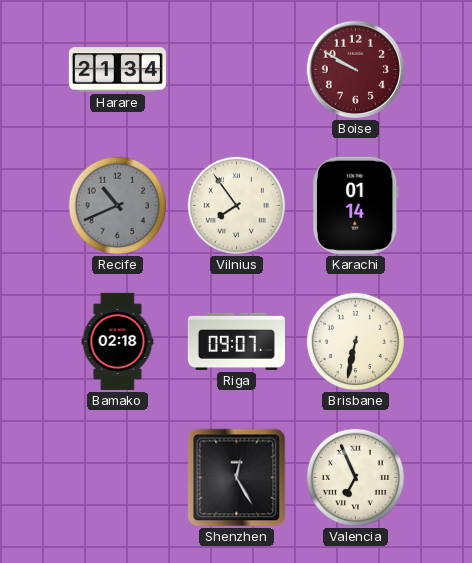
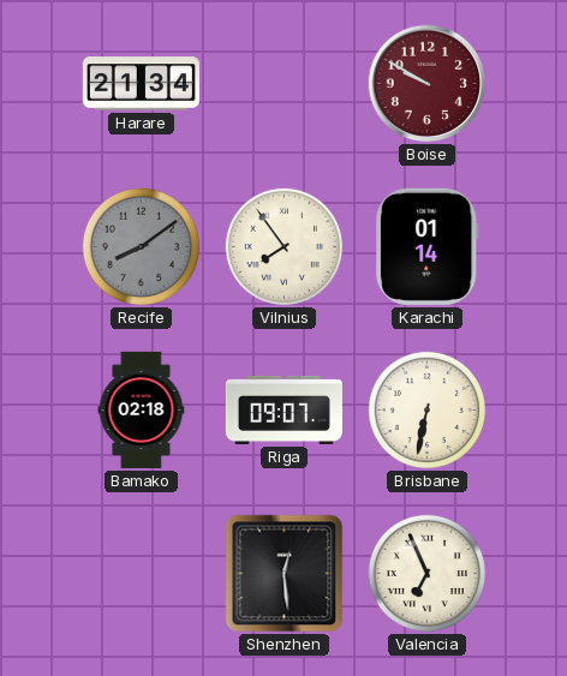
Recife: 10:41 -> 8:09 (141, 246)
Shenzhen: 12:25 -> 12:29 (285, 574)
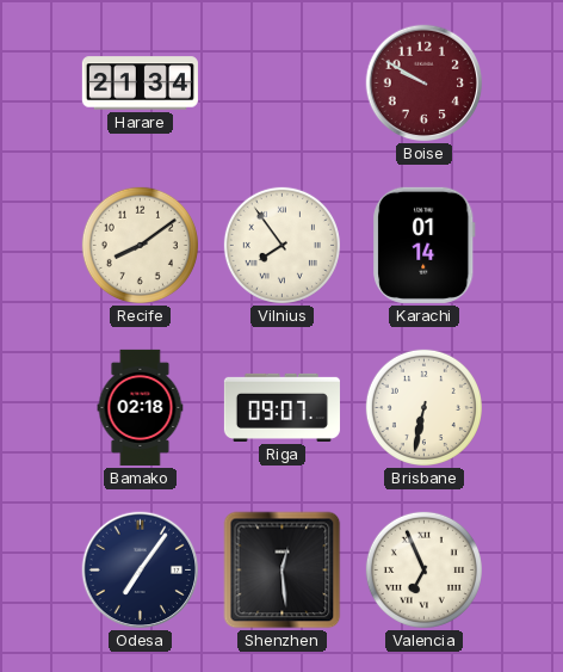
Recife dial: grey -> cream (140, 245)
Odesa: none -> 7:06 (141, 571)
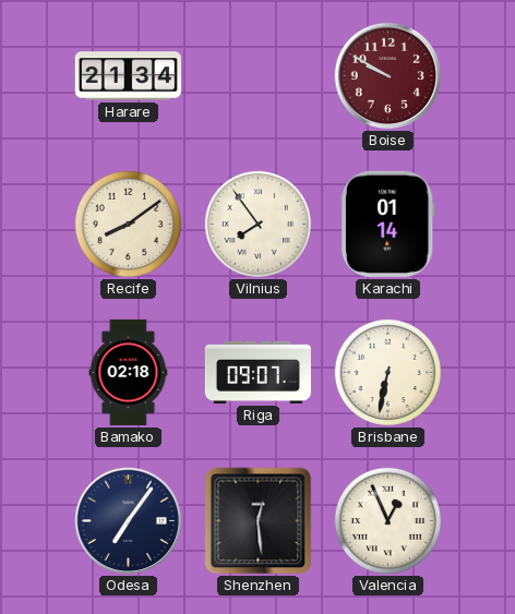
Valencia: 6:56 -> 12:56 (387, 520)
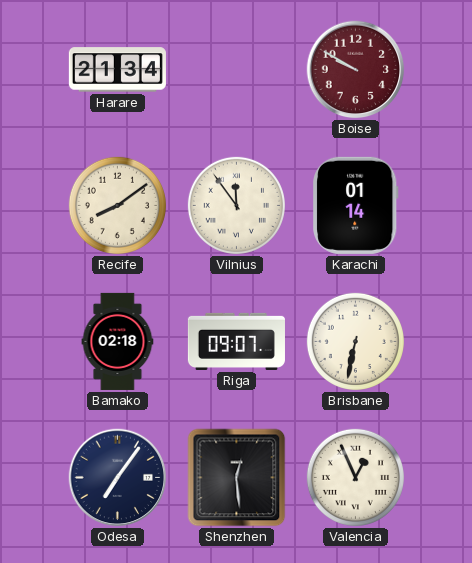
Vilnius: 7:54 -> 11:54 (236, 205)
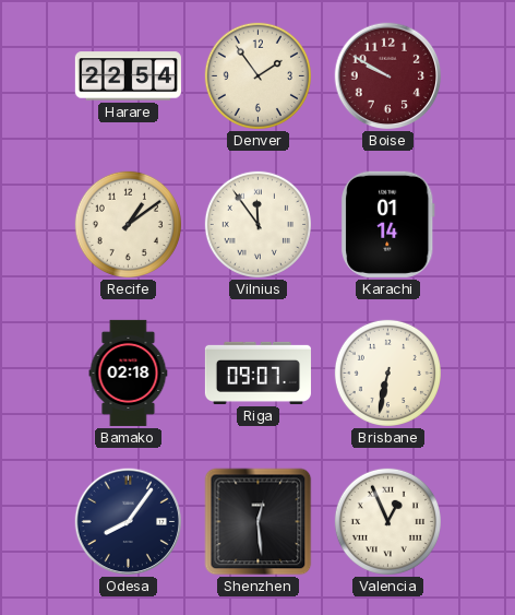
Harare: 21:34 -> 22:54 (128, 76)
Denver: none -> 1:54 (257, 75)
Recife: 8:09 -> 1:09 (128, 224)
Odesa: 7:06 -> 8:06 (129, 522)
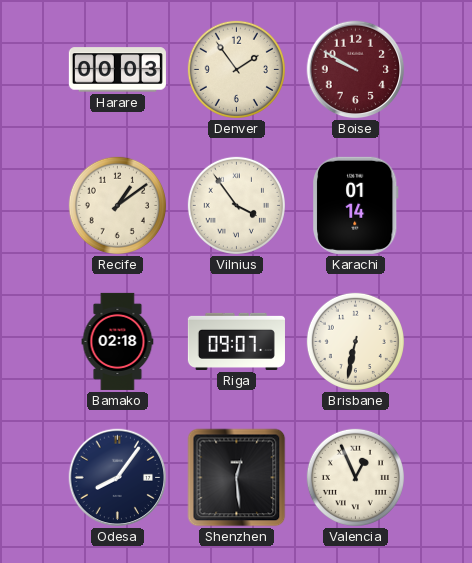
Harare: 22:54 -> 00:03 (117, 70)
Vilnius: 11:54 -> 3:54 (236, 205)
